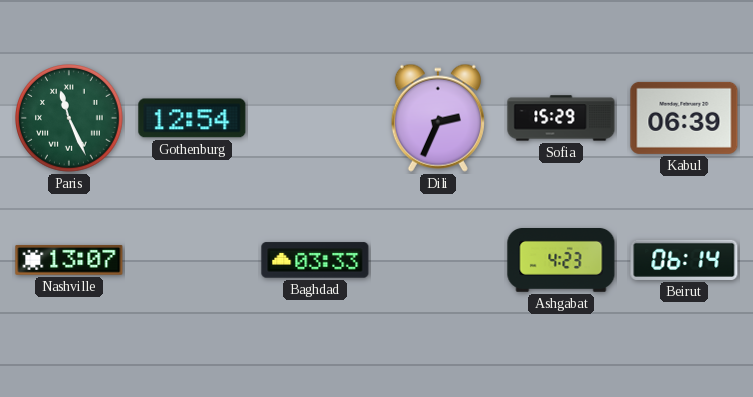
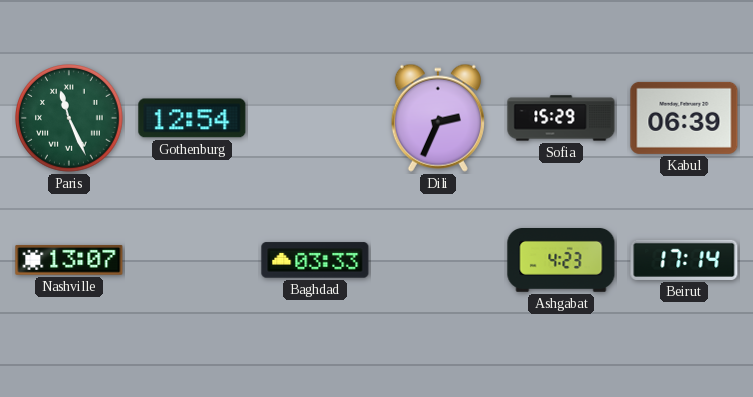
Beirut: 06:14 -> 17:14 (684, 260)
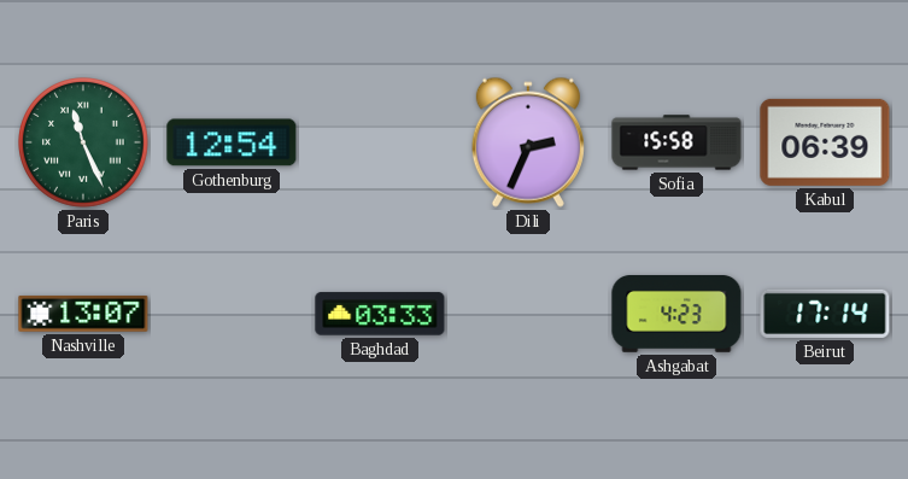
Sofia: 15:29 -> 15:58 (676, 142)
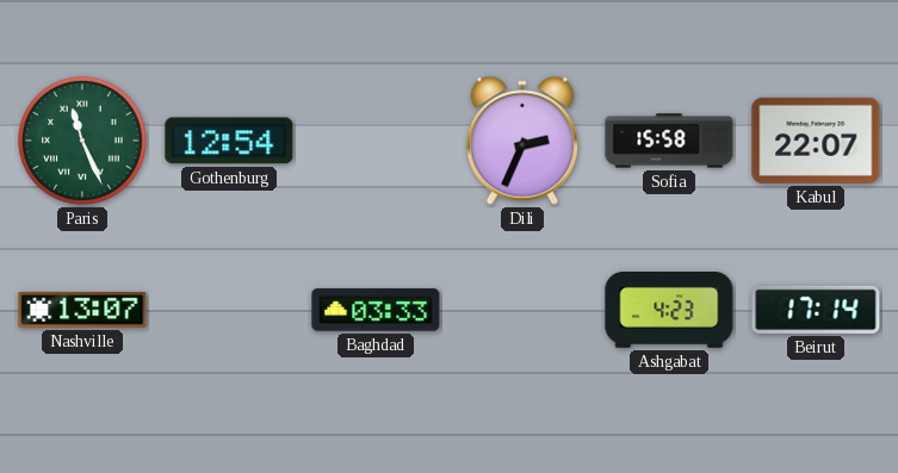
Kabul: 06:39 -> 22:07 (816, 141)
